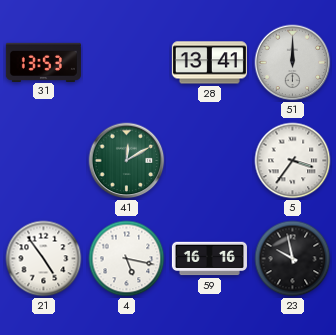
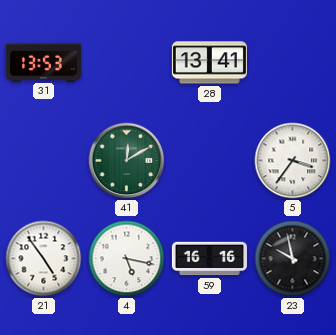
51: 12:00 -> none (293, 63)
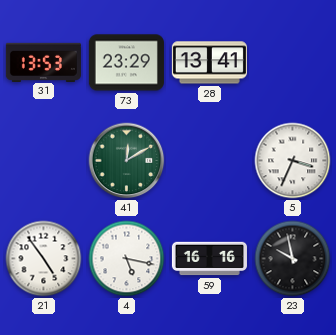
73: none -> 23:29 (126, 63)
5: 3:36 -> 3:34 (293, 161)
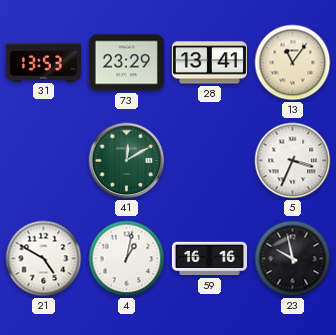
13: none -> 11:06 (293, 63)
21: 4:54 -> 4:50 (44, 259)
4: 5:17 -> 1:02 (127, 259)
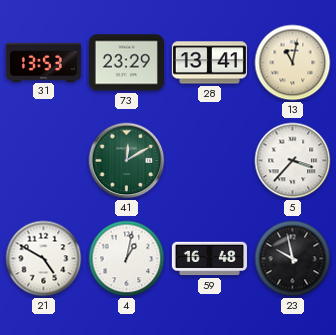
13: 11:06 -> 11:02 (293, 63)
5: 3:34 -> 3:37 (293, 161)
59: 16:16 -> 16:48 (209, 259)
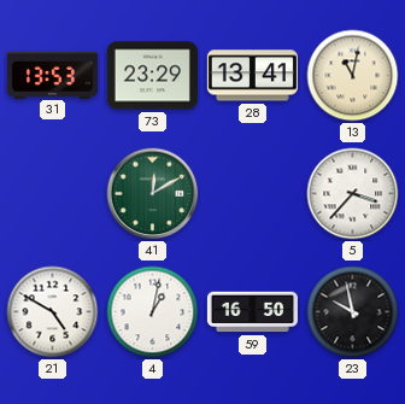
59: 16:48 -> 16:50 (252, 312)
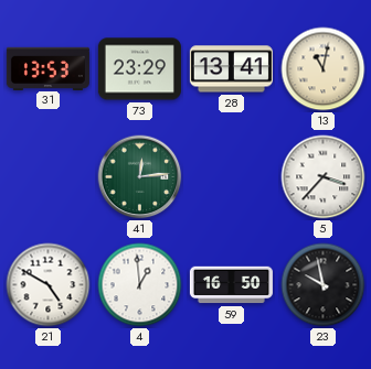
41: 12:10 -> 12:14 (140, 177)
4: 1:02 -> 12:59 (140, 285)
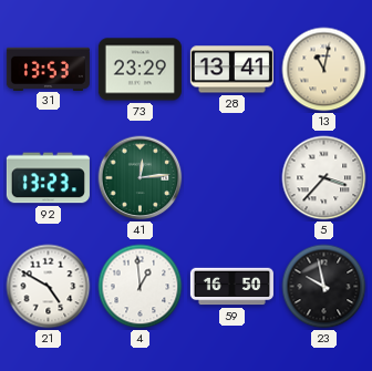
92: none -> 13:23 (48, 178)
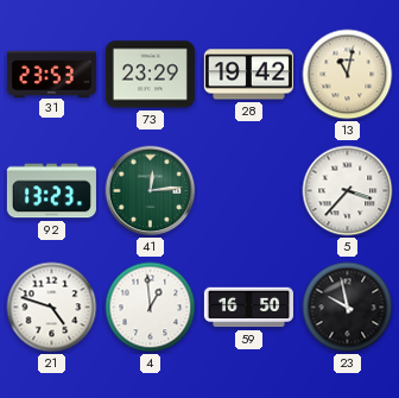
31: 13:53 -> 23:53 (51, 74)
28: 13:41 -> 19:42 (248, 75)
21: 4:50 -> 4:48 (52, 308)
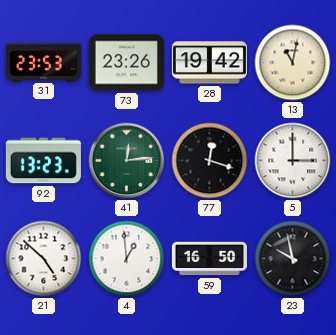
73: 23:29 -> 23:26 (126, 63)
77: none -> 12:18 (210, 161)
5: 3:37 -> 3:00 (293, 161)
21: 4:48 -> 4:52 (44, 259)
